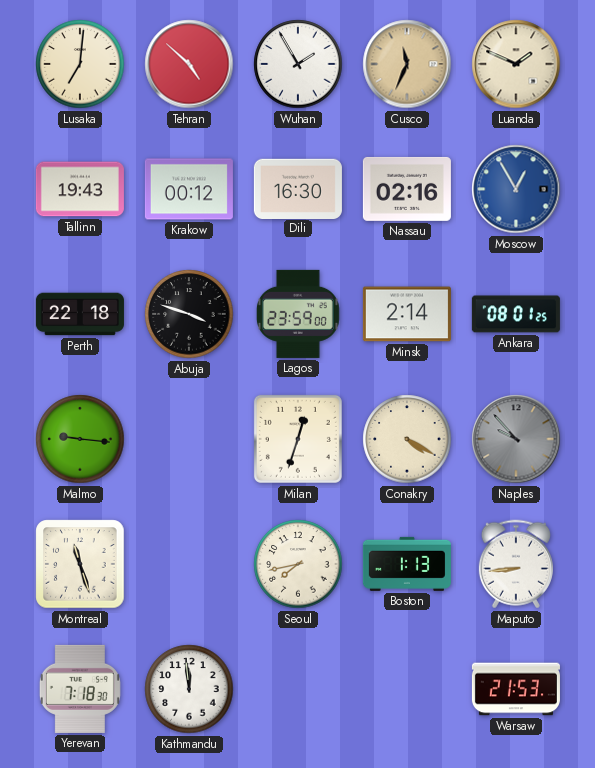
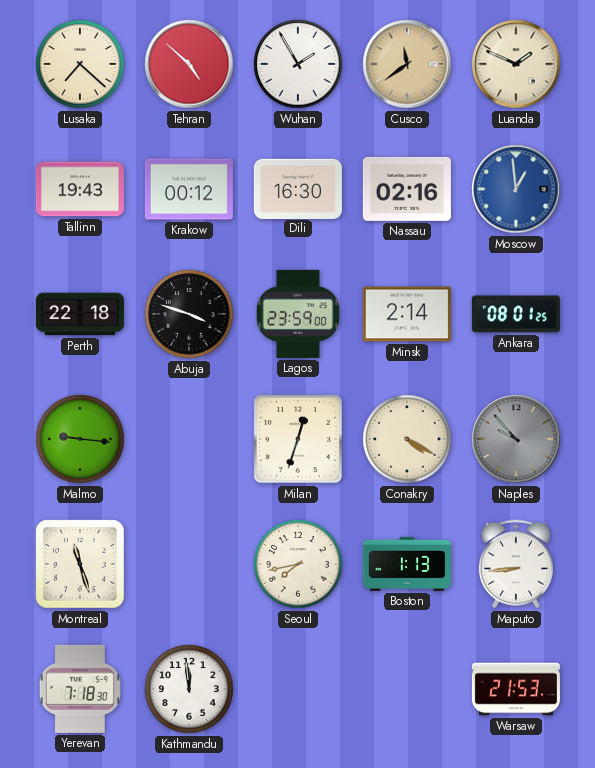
Lusaka: 7:01 -> 7:22 (80, 64)
Cusco: 11:34 -> 11:39 (407, 64)
Moscow: 12:55 -> 12:59 (516, 189)
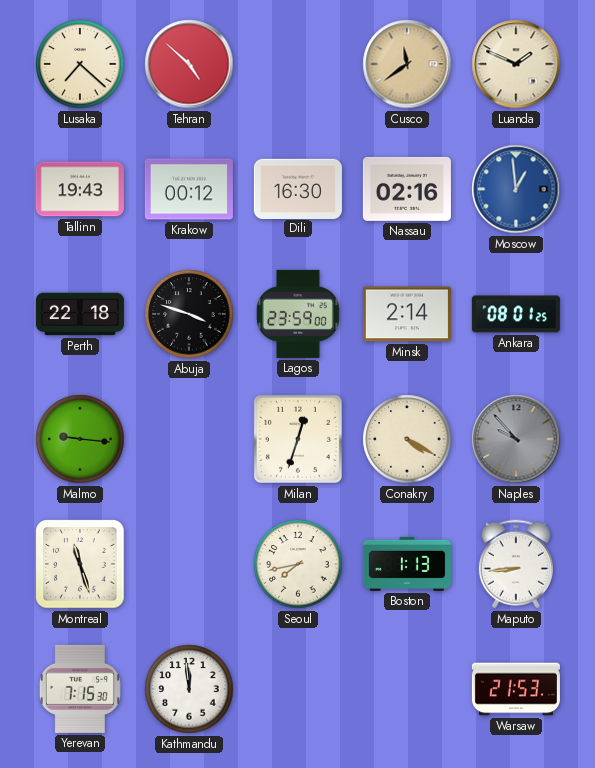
Wuhan: 1:55 -> none (298, 64)
Yerevan: 7:18 -> 7:15 (80, 689)
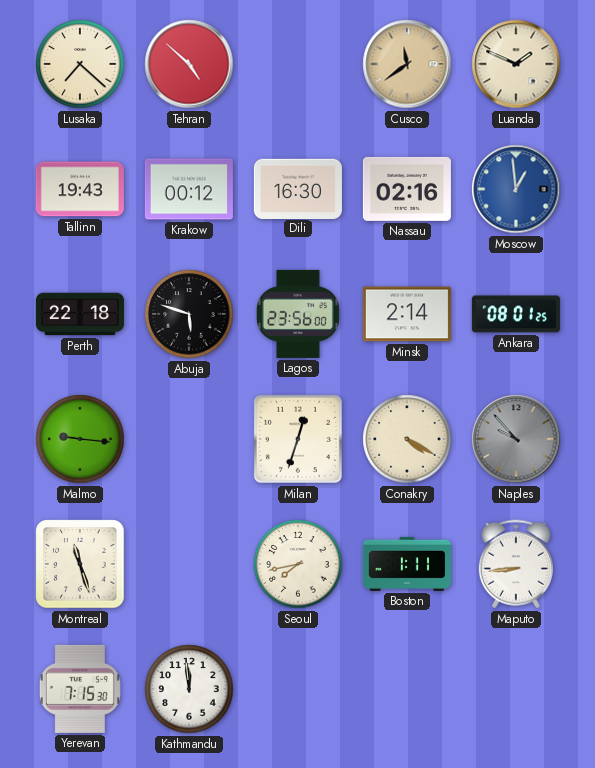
Abuja: 3:48 -> 5:48 (189, 314)
Lagos: 23:59 -> 23:56 (298, 314)
Boston: 1:13 -> 1:11 (407, 564)
Warsaw: 21:53 -> none (516, 689)
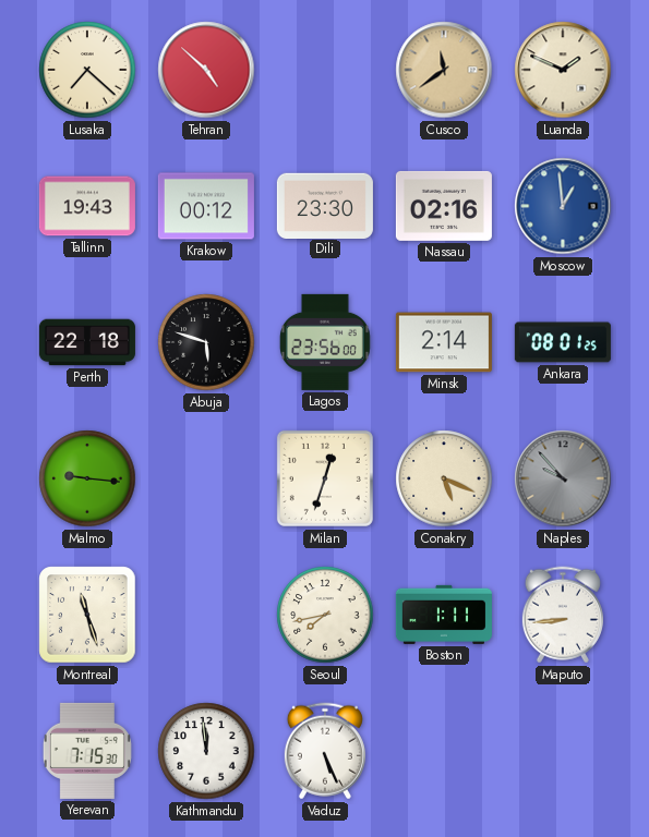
Dili: 16:30 -> 23:30 (325, 205)
Conakry: 4:20 -> 5:19 (444, 478)
Vaduz: none -> 5:26 (325, 751)
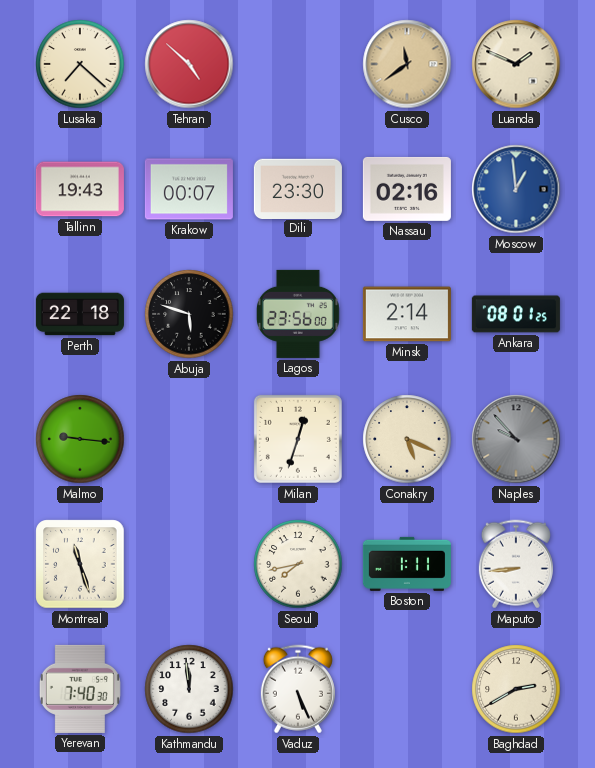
Krakow: 00:12 -> 00:07 (189, 189)
Yerevan: 7:15 -> 7:40 (80, 689)
Baghdad: none -> 2:40 (516, 689)
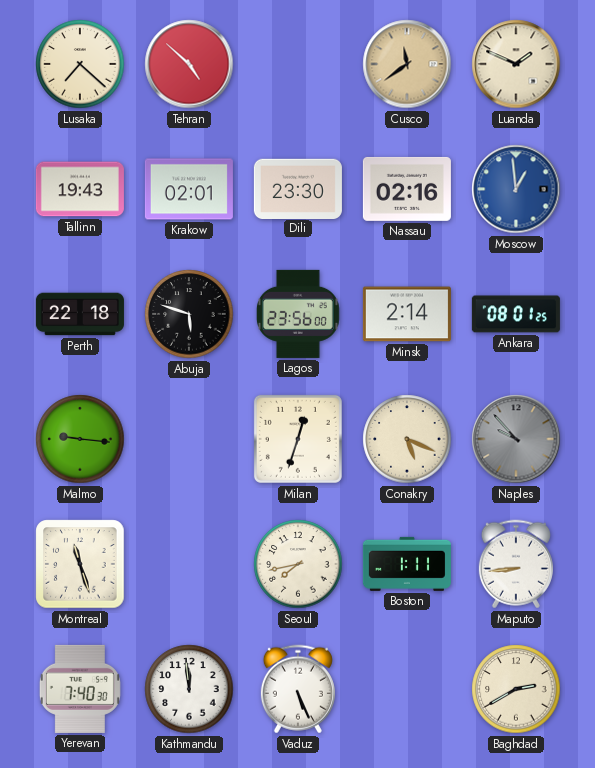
Krakow: 00:07 -> 02:01 (189, 189)
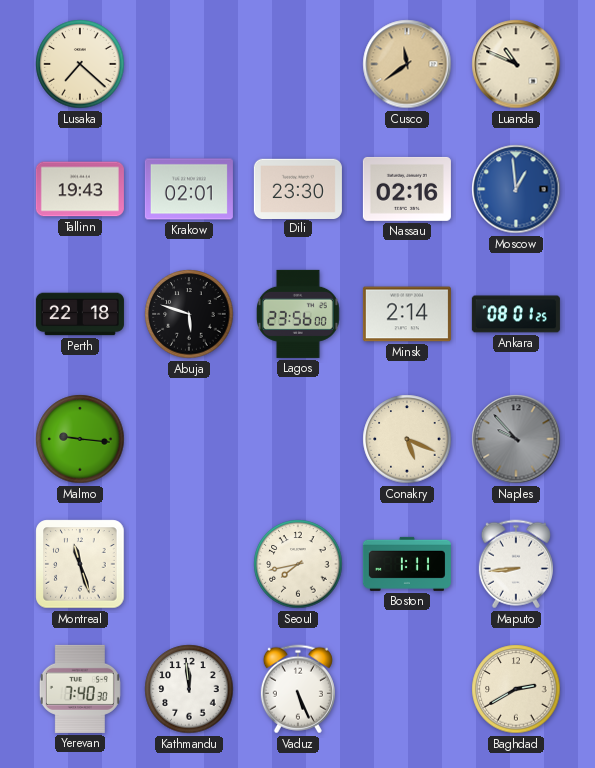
Tehran: 4:52 -> none (189, 64)
Luanda: 1:49 -> 10:49 (516, 64)
Milan: 12:33 -> none (298, 439)
